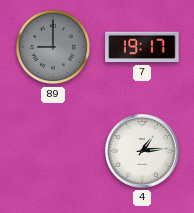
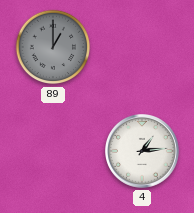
89: 9:00 -> 1:00 (53, 47)
7: 19:17 -> none (142, 47)
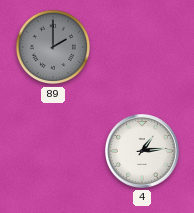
89: 1:00 -> 2:00 (53, 47)
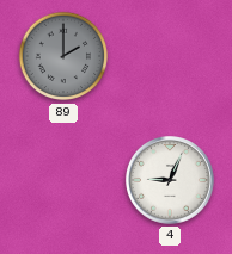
4: 1:14 -> 9:04 (171, 181)
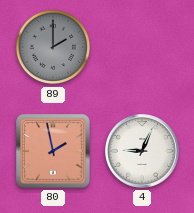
80: none -> 1:58 (54, 152)
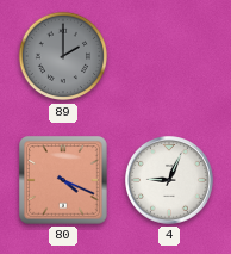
80: 1:58 -> 4:19 (64, 181)
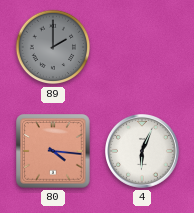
80: 4:19 -> 4:16 (54, 152)
4: 9:04 -> 6:04 (143, 152)
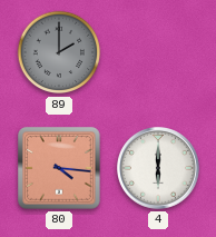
4: 6:04 -> 6:00 (159, 169)
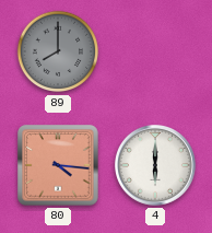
89: 2:00 -> 8:00 (58, 51)
